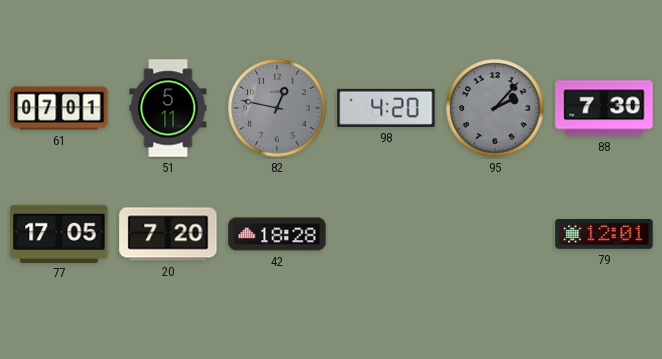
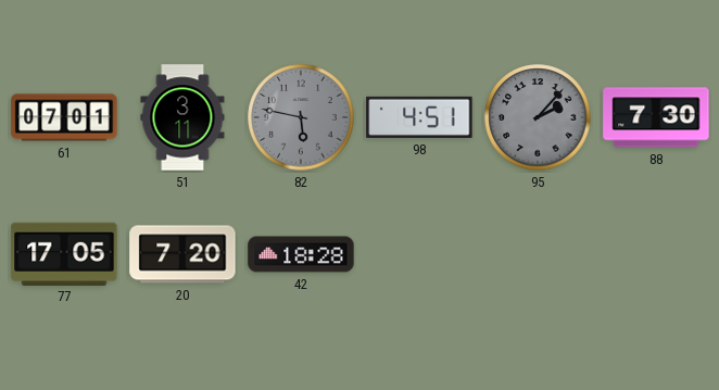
51: 5:11 -> 3:11 (182, 117)
82: 12:47 -> 5:47 (301, 117)
98: 4:20 -> 4:51 (419, 117)
79: 12:01 -> none (604, 235)
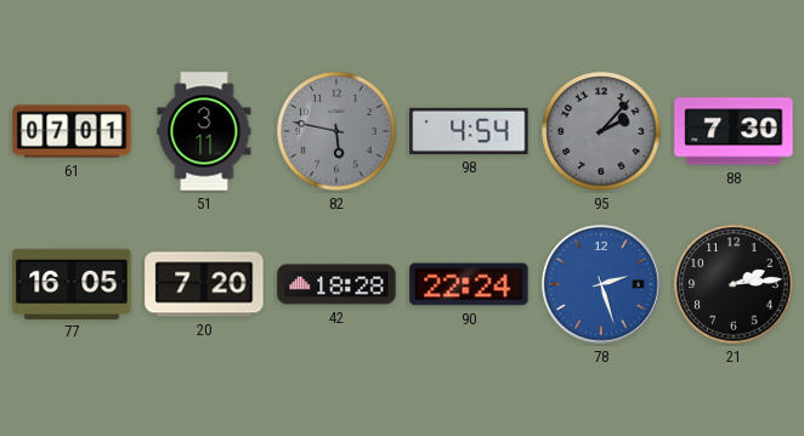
98: 4:51 -> 4:54 (469, 131)
77: 17:05 -> 16:05 (72, 283)
90: none -> 22:24 (469, 284)
78: none -> 2:27 (601, 284)
21: none -> 2:14 (734, 284)
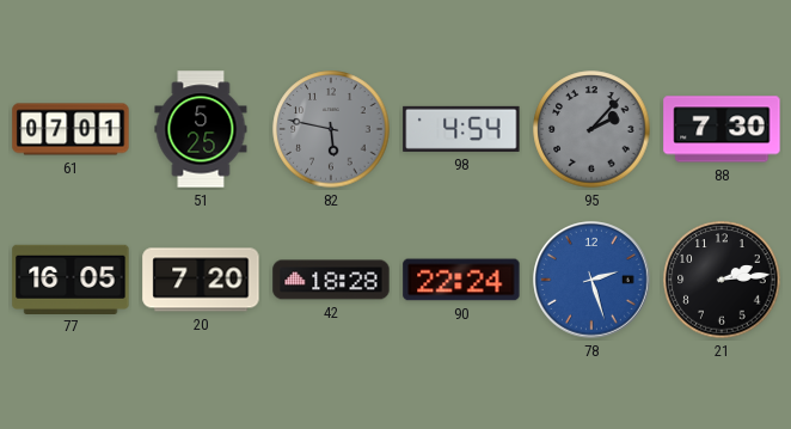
51: 3:11 -> 5:25 (201, 129)
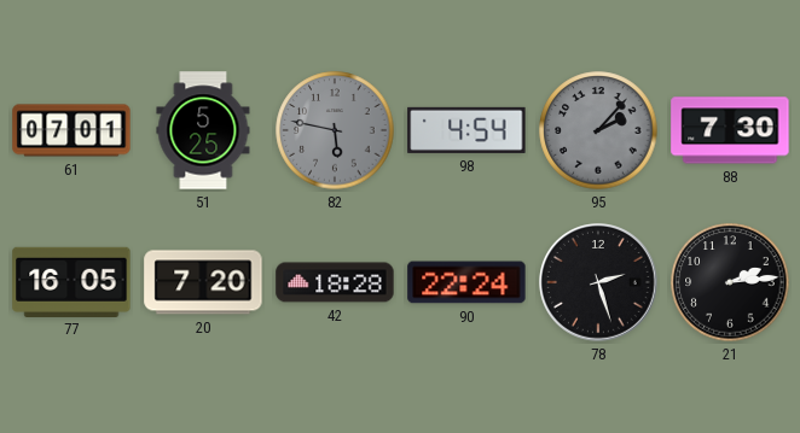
78 dial: blue -> black (598, 282)
